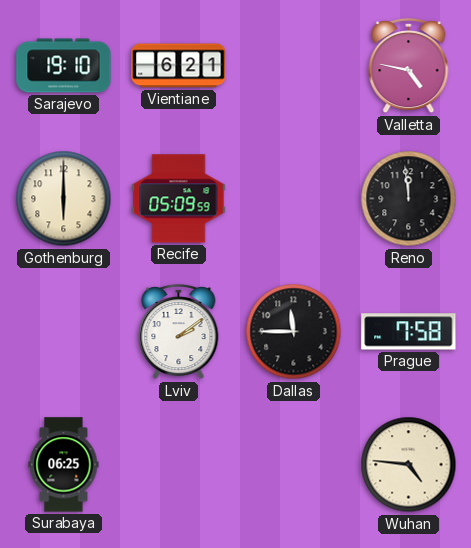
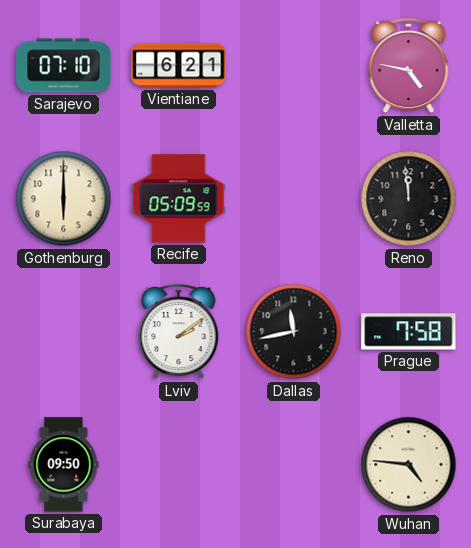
Sarajevo: 19:10 -> 07:10 (64, 66)
Dallas: 11:45 -> 11:43 (294, 332)
Surabaya: 06:25 -> 09:50 (64, 465)
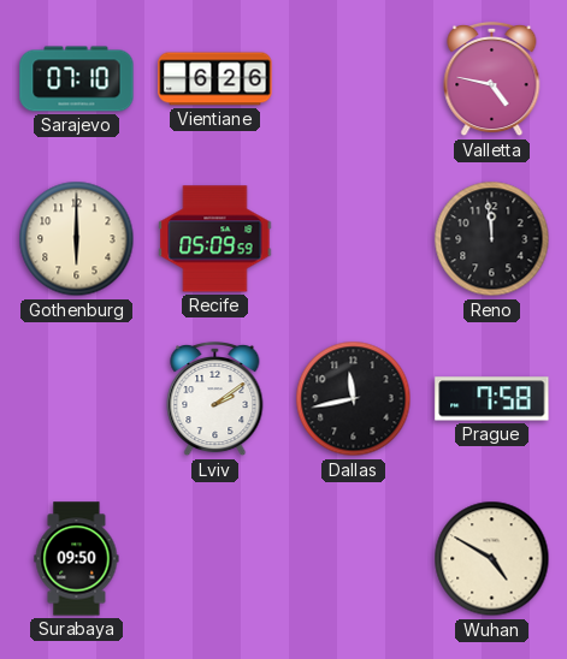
Vientiane: 6:21 -> 6:26 (215, 79)
Wuhan: 4:46 -> 4:50 (492, 559)
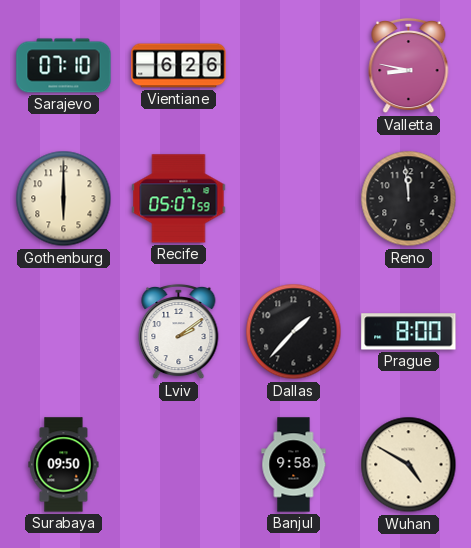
Valletta: 4:47 -> 8:47 (409, 66)
Recife: 05:09 -> 05:07 (179, 199)
Dallas: 11:43 -> 1:37 (294, 332)
Prague: 7:58 -> 8:00 (409, 332)
Banjul: none -> 9:58 (294, 465)
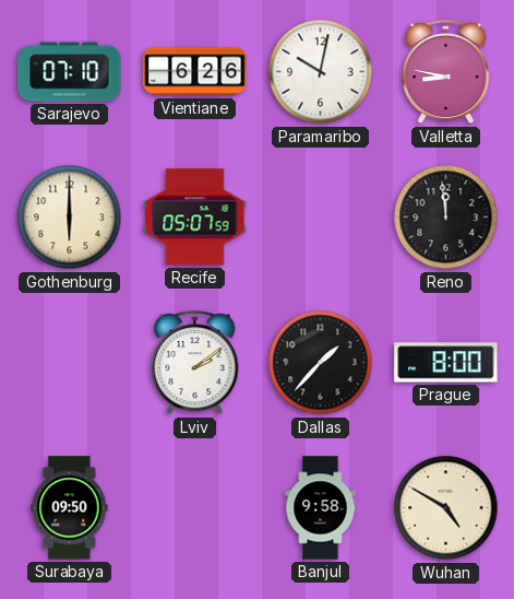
Paramaribo: none -> 10:02 (321, 72)
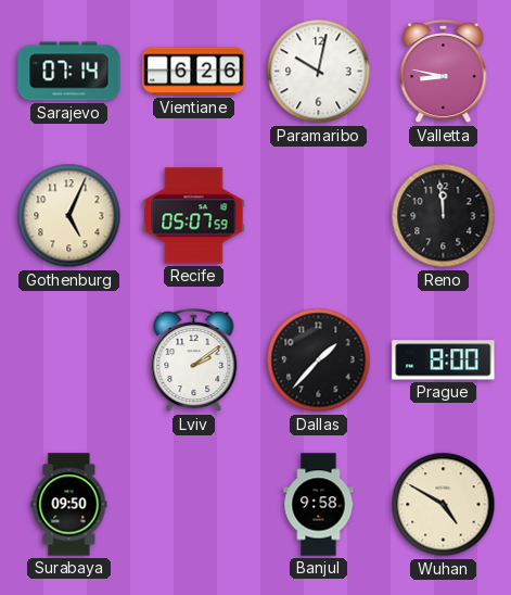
Sarajevo: 07:10 -> 07:14 (69, 72)
Gothenburg: 6:00 -> 5:04 (69, 216)
